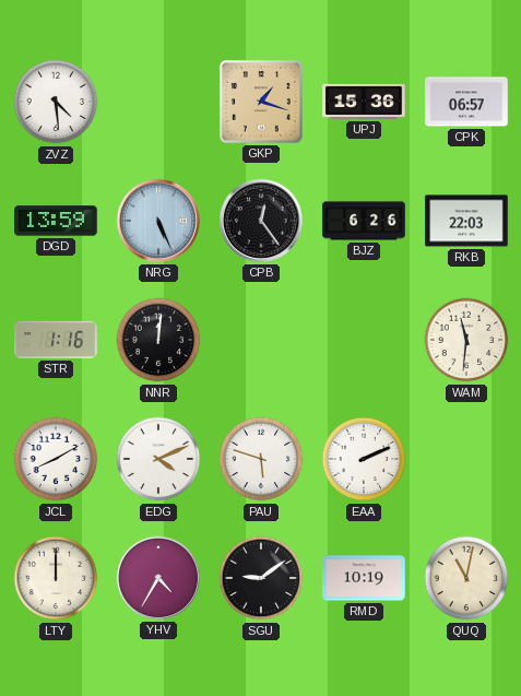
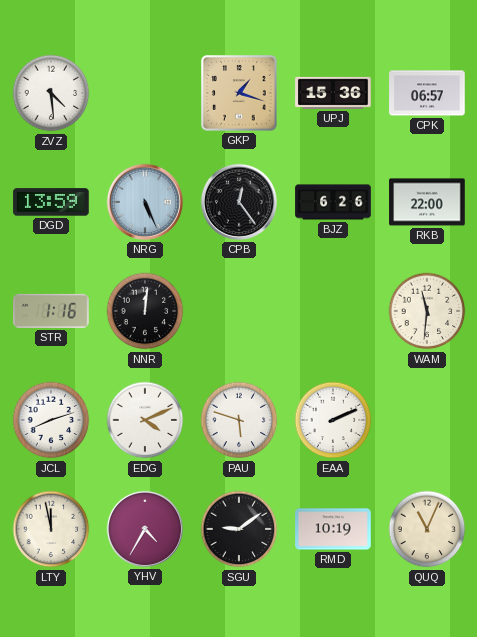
RKB: 22:03 -> 22:00 (427, 202)
JCL: 8:10 -> 8:12 (51, 420)
LTY: 12:00 -> 11:58 (51, 529)
QUQ: 11:02 -> 11:04 (427, 529)
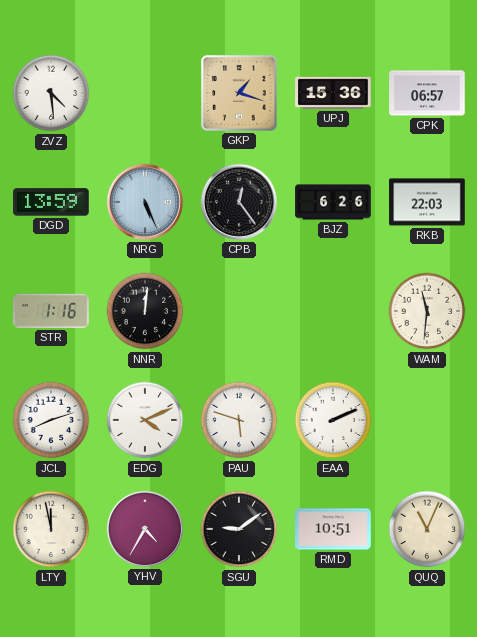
RKB: 22:00 -> 22:03 (427, 202)
RMD: 10:19 -> 10:51 (333, 529)
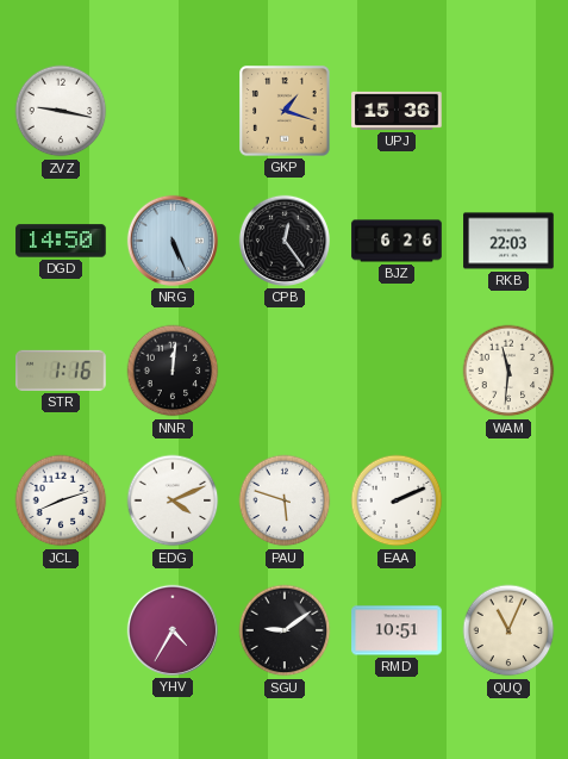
ZVZ: 4:29 -> 9:17 (61, 111)
CPK: 06:57 -> none (427, 93)
DGD: 13:59 -> 14:50 (61, 241)
LTY: 11:58 -> none (51, 529)
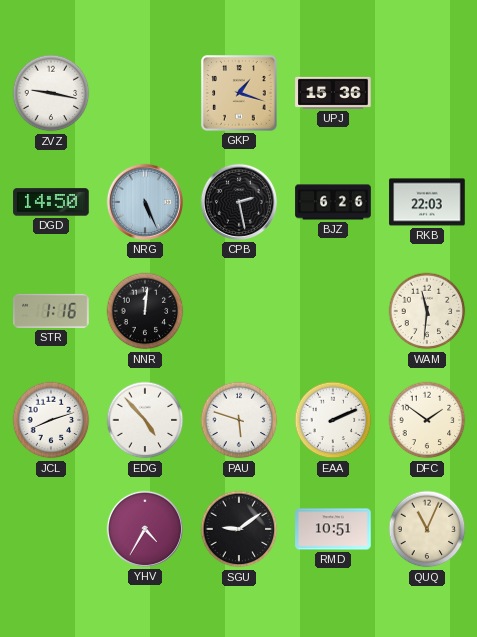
CPB: 12:24 -> 2:28 (239, 202)
EDG: 4:11 -> 4:53 (145, 420)
DFC: none -> 1:51 (427, 420)
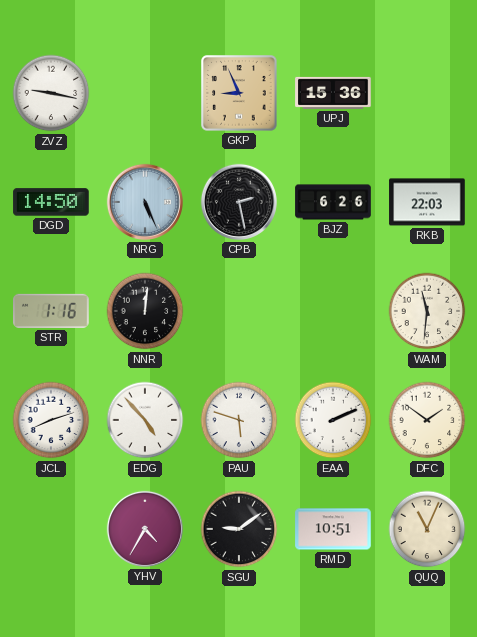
GKP: 1:18 -> 8:56 (239, 93)
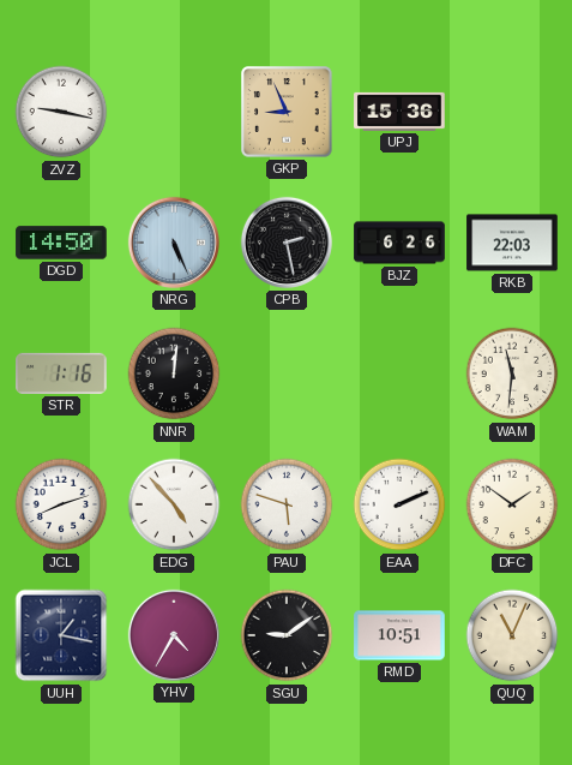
UUH: none -> 1:17 (61, 635)
